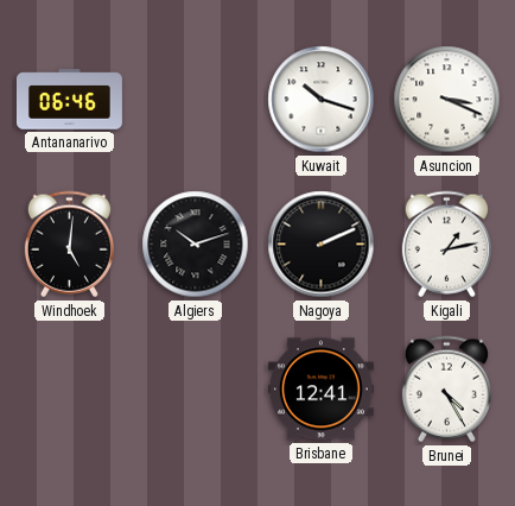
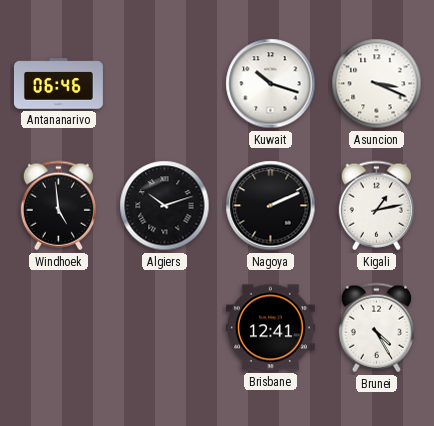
Windhoek: 5:01 -> 4:59 (58, 206)
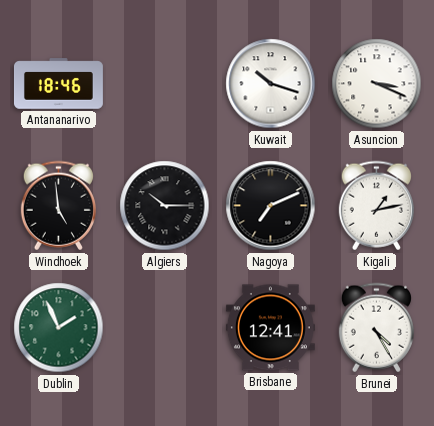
Antananarivo: 06:46 -> 18:46 (58, 84)
Algiers: 10:12 -> 10:15 (165, 206)
Nagoya: 2:11 -> 7:11 (271, 206)
Dublin: none -> 1:56 (59, 328)
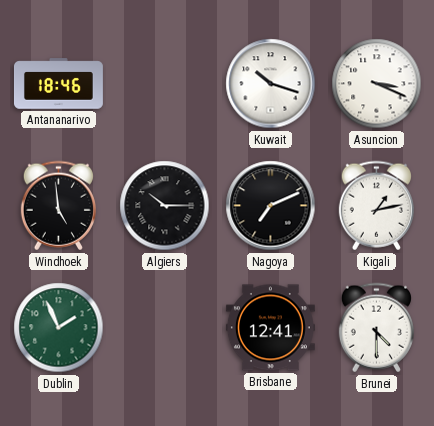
Brunei: 4:25 -> 4:30 (376, 328)
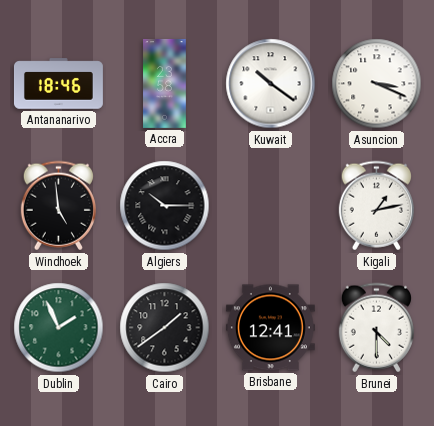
Accra: none -> 23:58 (165, 83)
Kuwait: 10:18 -> 10:21 (271, 84)
Nagoya: 7:11 -> none (271, 206)
Cairo: none -> 1:39 (165, 328)
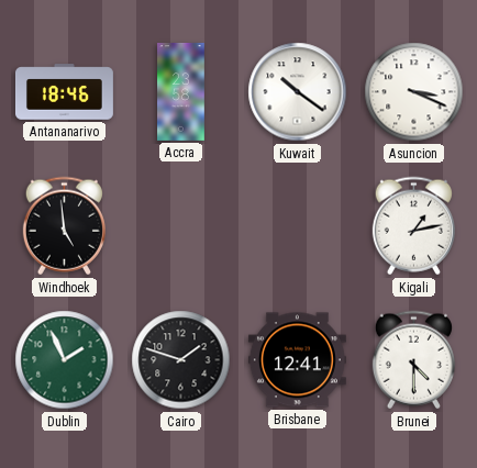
Algiers: 10:15 -> none (165, 206)
Cairo: 1:39 -> 1:48 (181, 360)
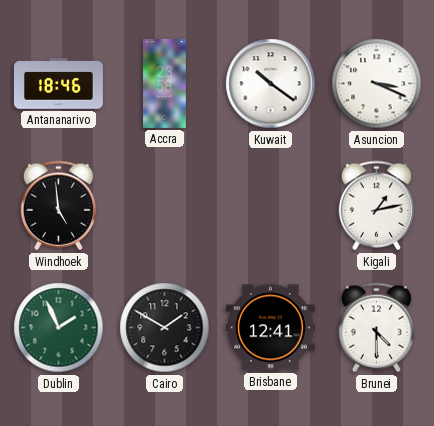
Cairo: 1:48 -> 1:50 (165, 328)
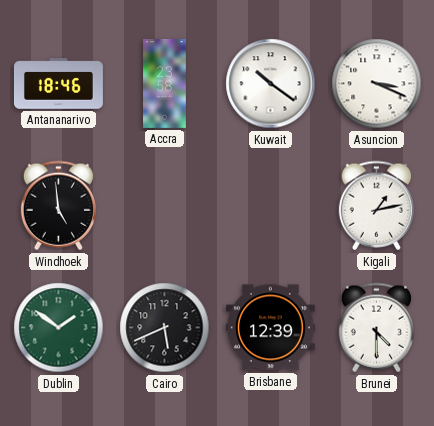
Dublin: 1:56 -> 1:51 (59, 328)
Cairo: 1:50 -> 5:41 (165, 328)
Brisbane: 12:41 -> 12:39 (270, 328)
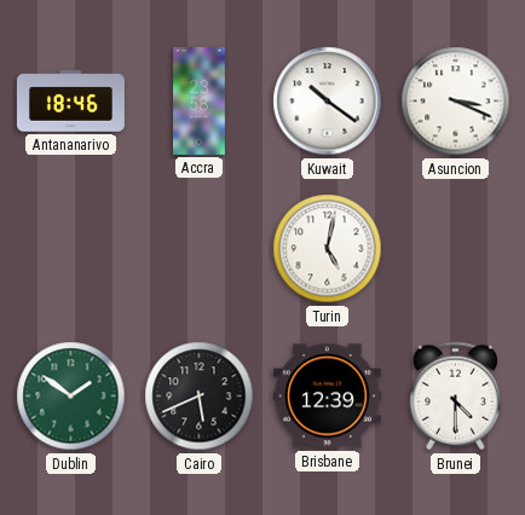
Windhoek: 4:59 -> none (58, 206)
Turin: none -> 5:02 (328, 249)
Kigali: 1:13 -> none (376, 206)
